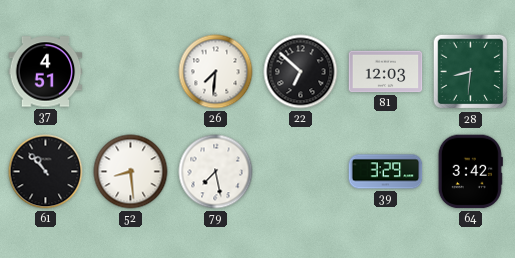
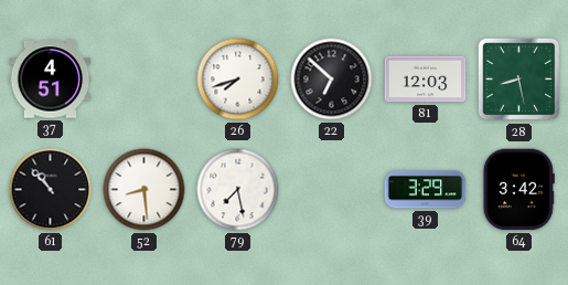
26: 7:31 -> 7:42 (238, 80)
28: 8:31 -> 8:28 (519, 80)
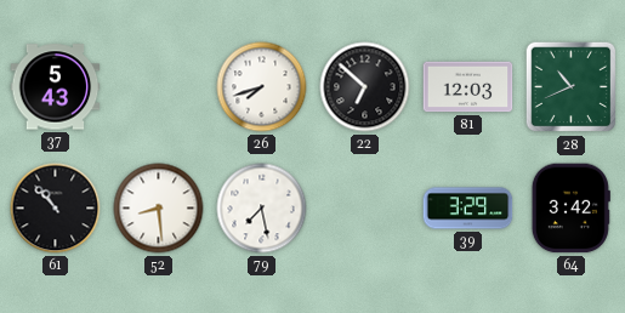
37: 4:51 -> 5:43 (56, 87)
28: 8:28 -> 10:41 (572, 87)
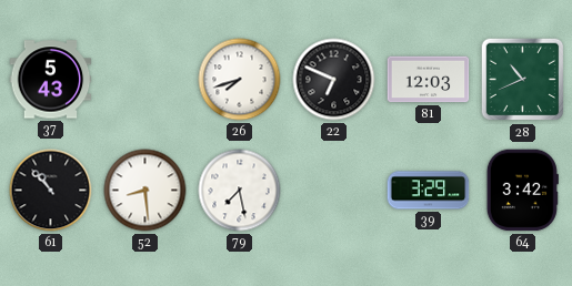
22: 6:52 -> 6:49 (334, 80)
